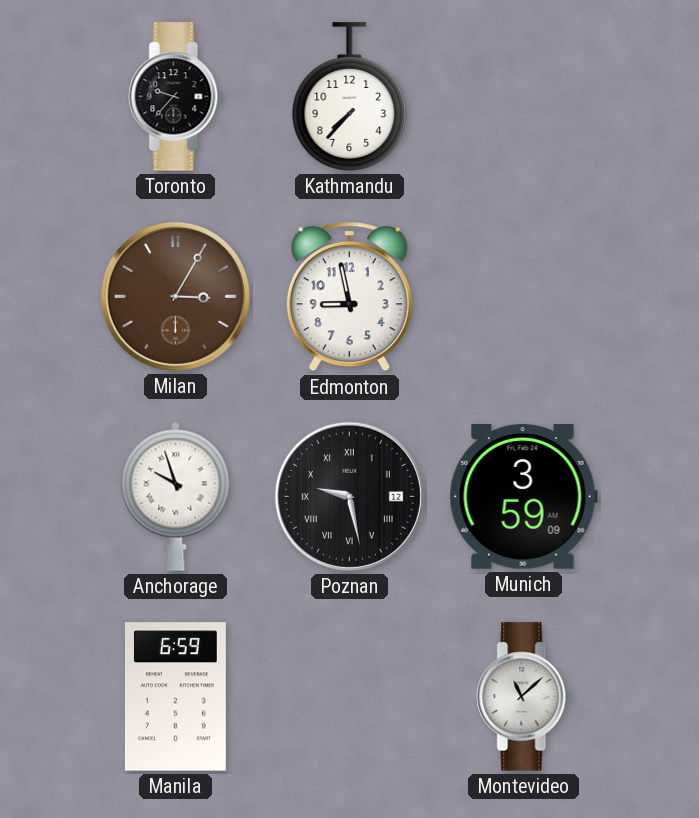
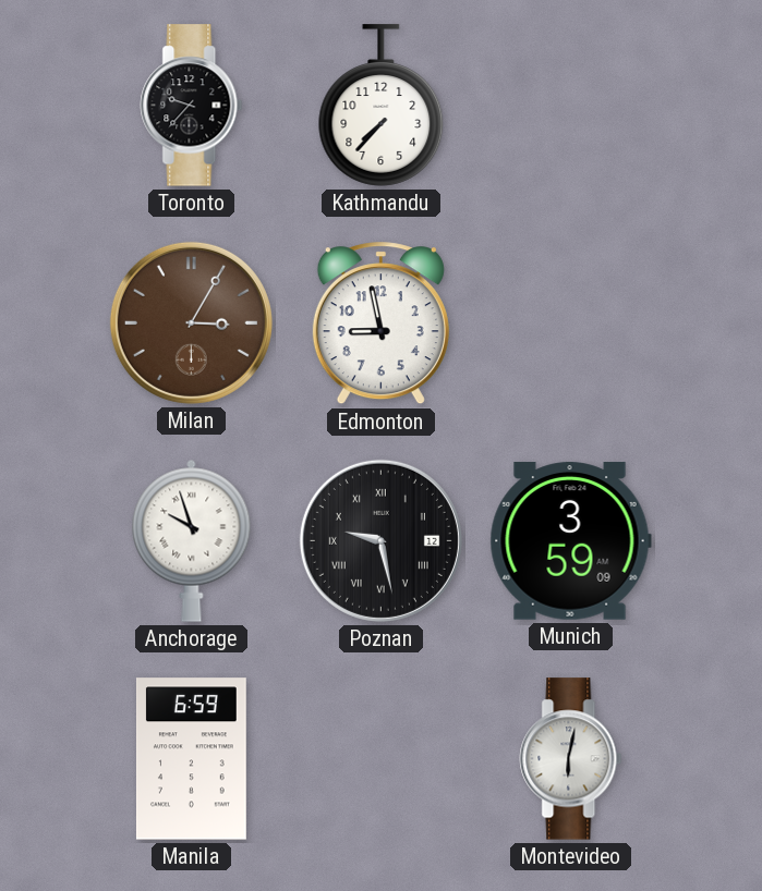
Montevideo: 11:08 -> 6:02 (571, 759)
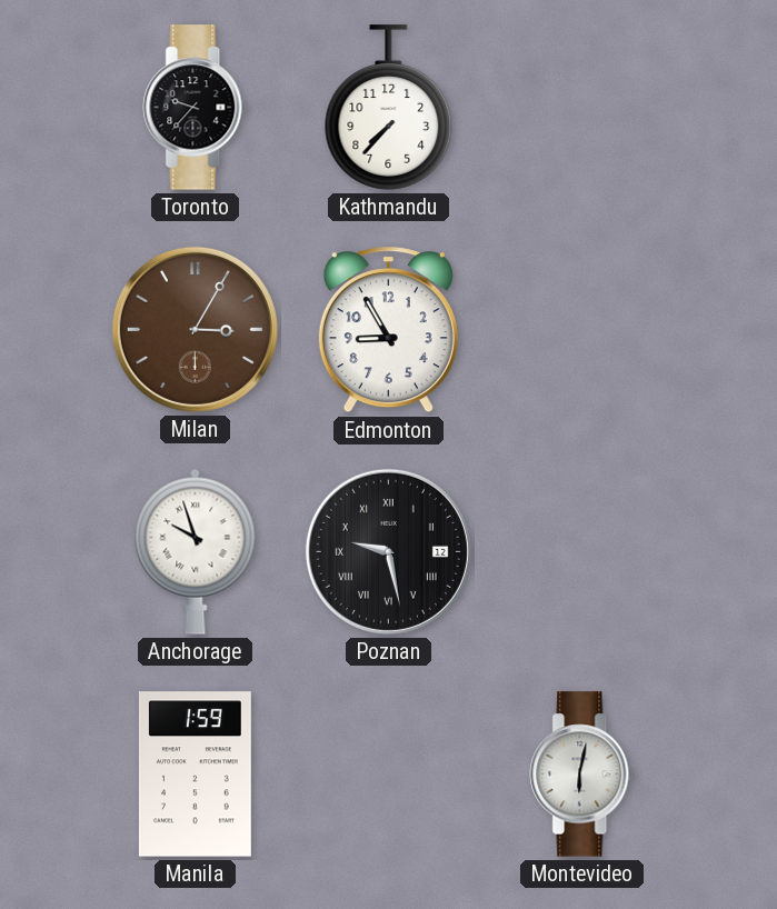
Edmonton: 8:58 -> 8:55 (388, 330)
Munich: 3:59 -> none (570, 541)
Manila: 6:59 -> 1:59 (195, 775)
